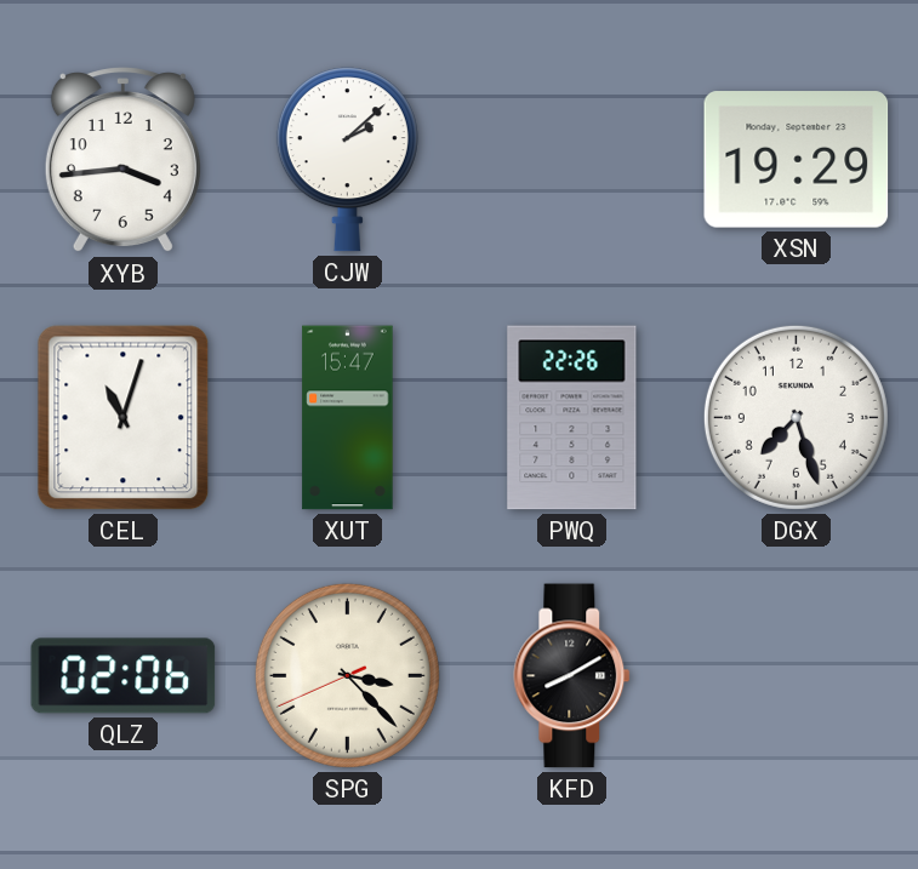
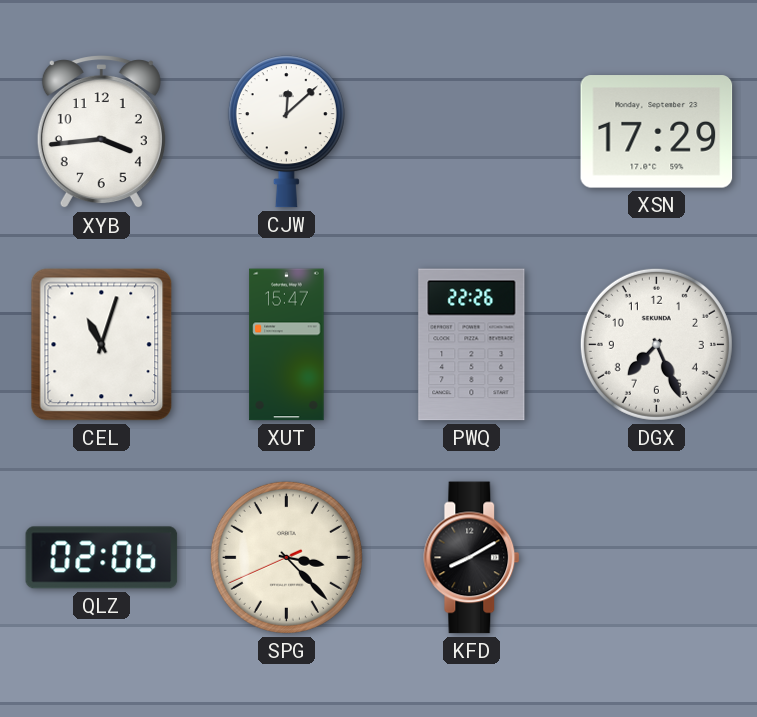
CJW: 2:08 -> 12:08 (286, 132)
XSN: 19:29 -> 17:29 (657, 132)
DGX: 7:27 -> 7:26 (656, 344)
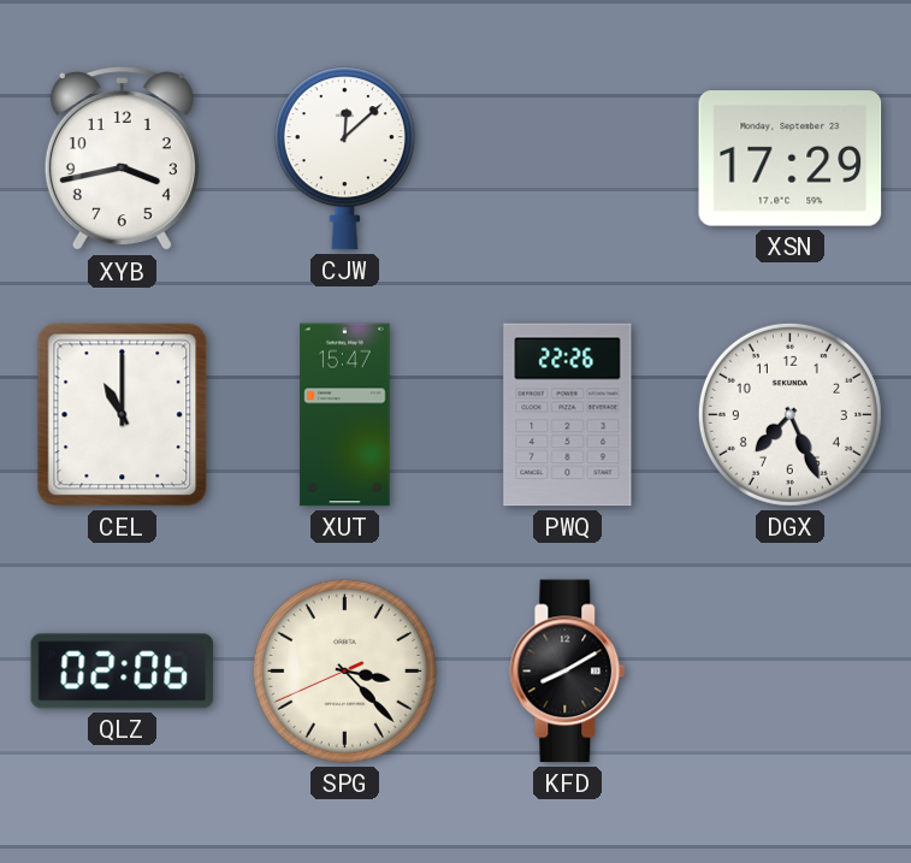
XYB: 3:44 -> 3:43 (122, 159)
CEL: 11:03 -> 11:00 (123, 415)
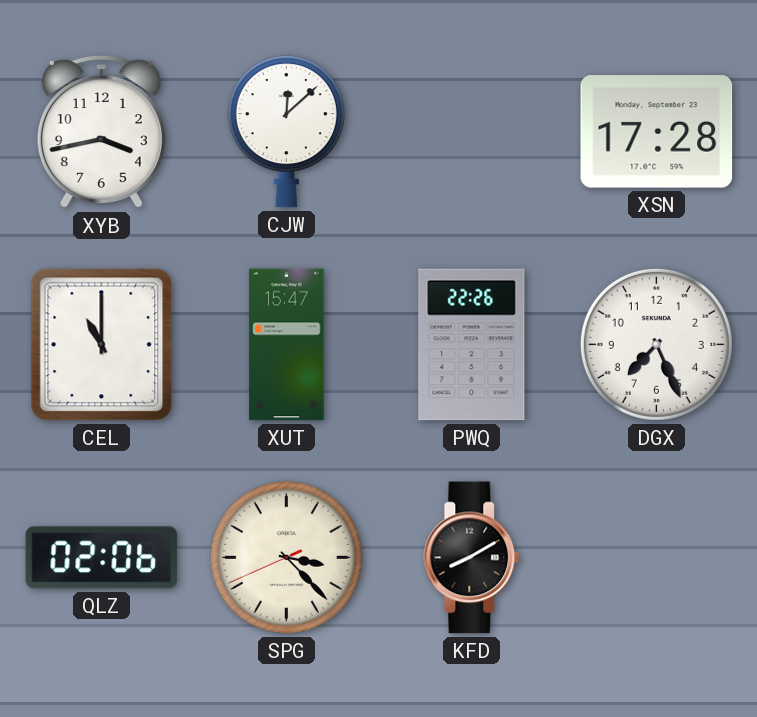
XSN: 17:29 -> 17:28 (657, 132)
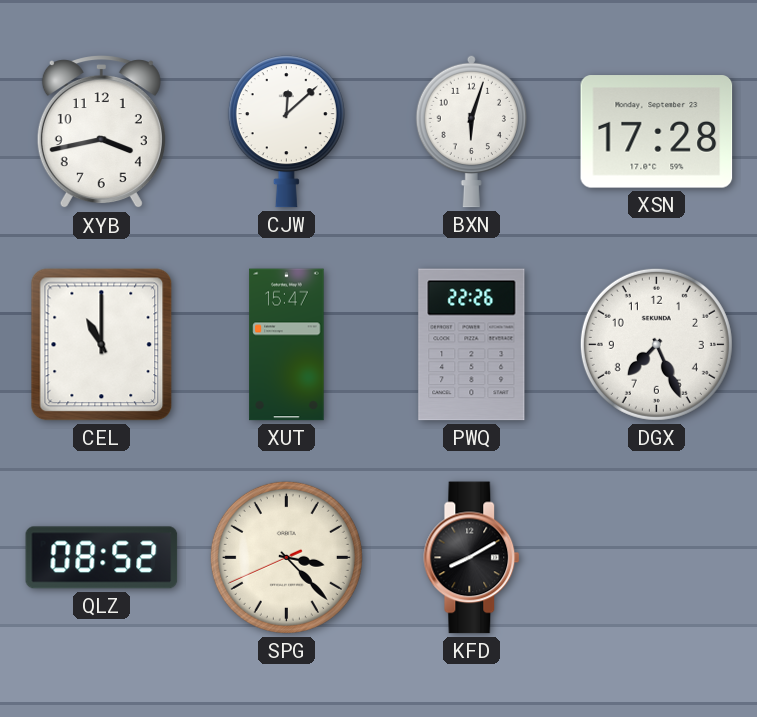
BXN: none -> 6:03 (471, 131)
QLZ: 02:06 -> 08:52 (102, 558)
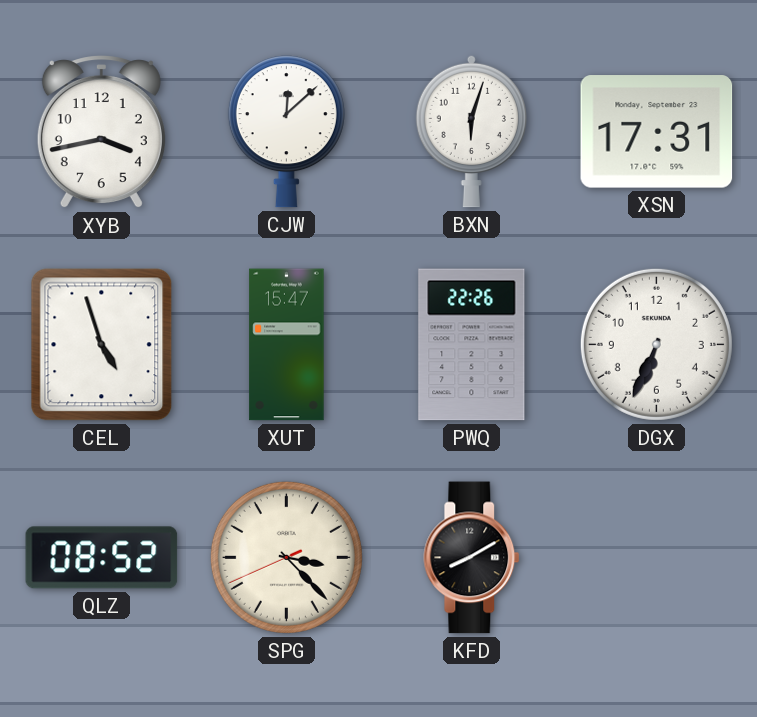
XSN: 17:28 -> 17:31 (657, 132)
CEL: 11:00 -> 4:57 (102, 345)
DGX: 7:26 -> 6:34 (656, 344)
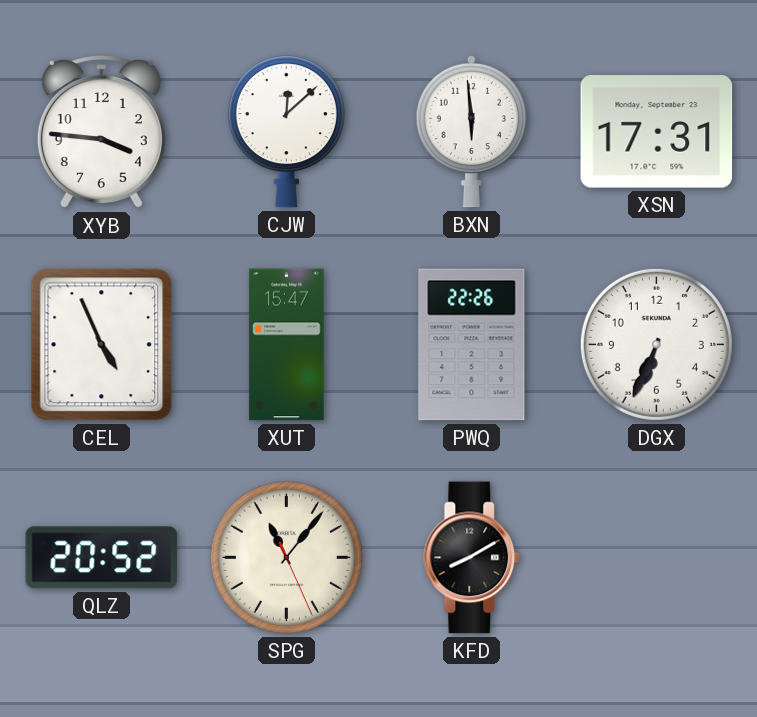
XYB: 3:43 -> 3:46 (101, 132)
BXN: 6:03 -> 5:59 (471, 131)
CEL: 4:57 -> 4:56 (102, 345)
QLZ: 08:52 -> 20:52 (102, 558)
SPG: 3:22 -> 11:06 (286, 557)
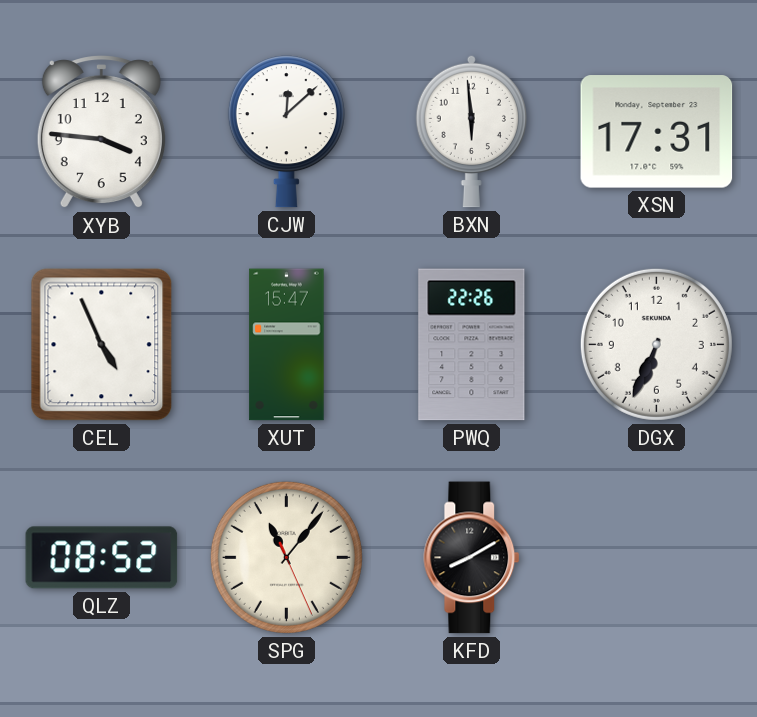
QLZ: 20:52 -> 08:52 (102, 558)
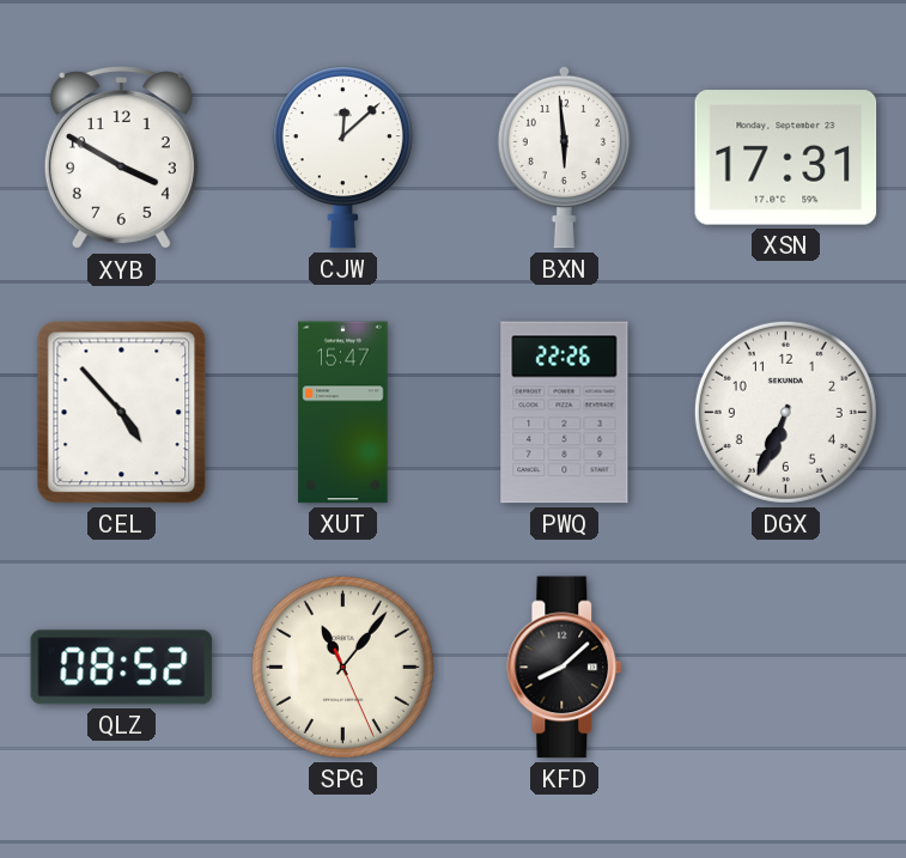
XYB: 3:46 -> 3:50 (121, 158)
CEL: 4:56 -> 4:53 (122, 413)
KFD: 8:10 -> 8:08 (565, 668)
